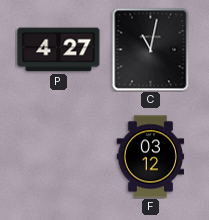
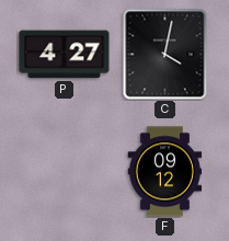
C: 11:02 -> 4:02 (165, 54)
F: 03:12 -> 09:12 (165, 172)
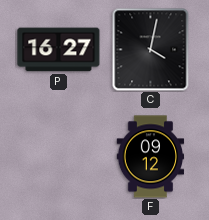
P: 4:27 -> 16:27 (59, 50)
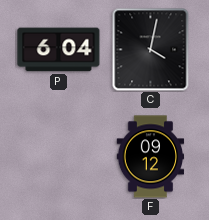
P: 16:27 -> 6:04 (59, 50)
